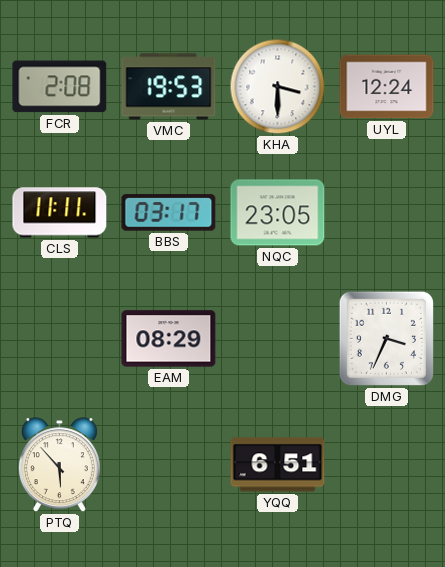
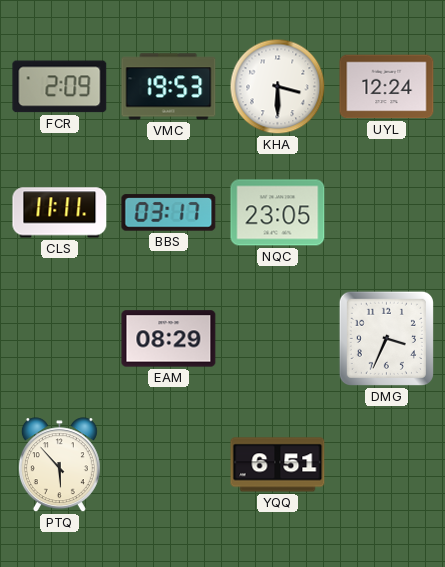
FCR: 2:08 -> 2:09 (60, 87)
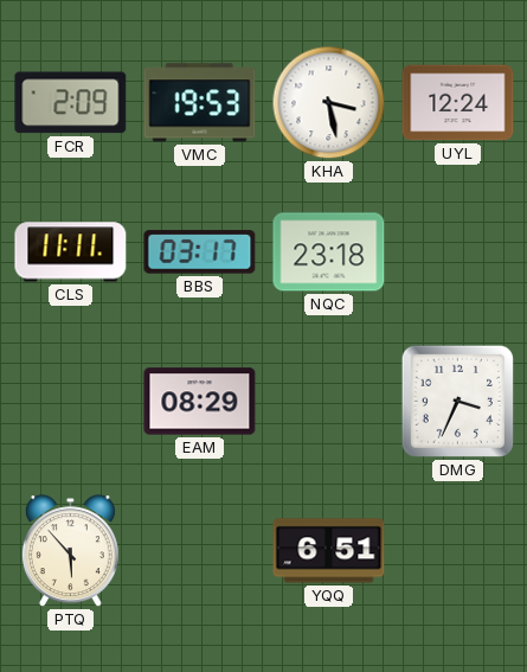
KHA: 3:30 -> 3:28 (329, 103)
NQC: 23:05 -> 23:18 (329, 252)
